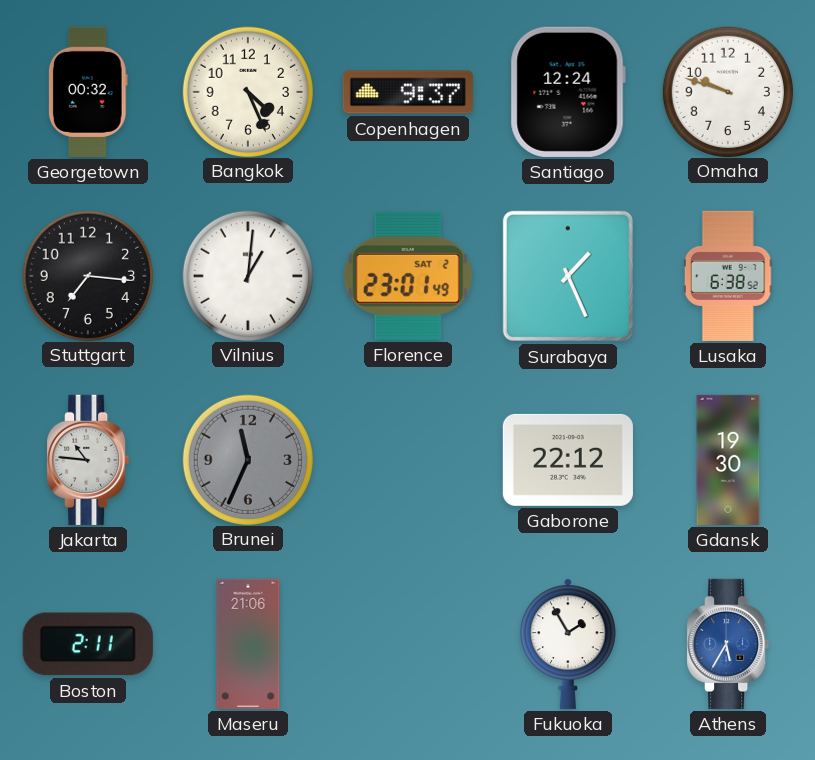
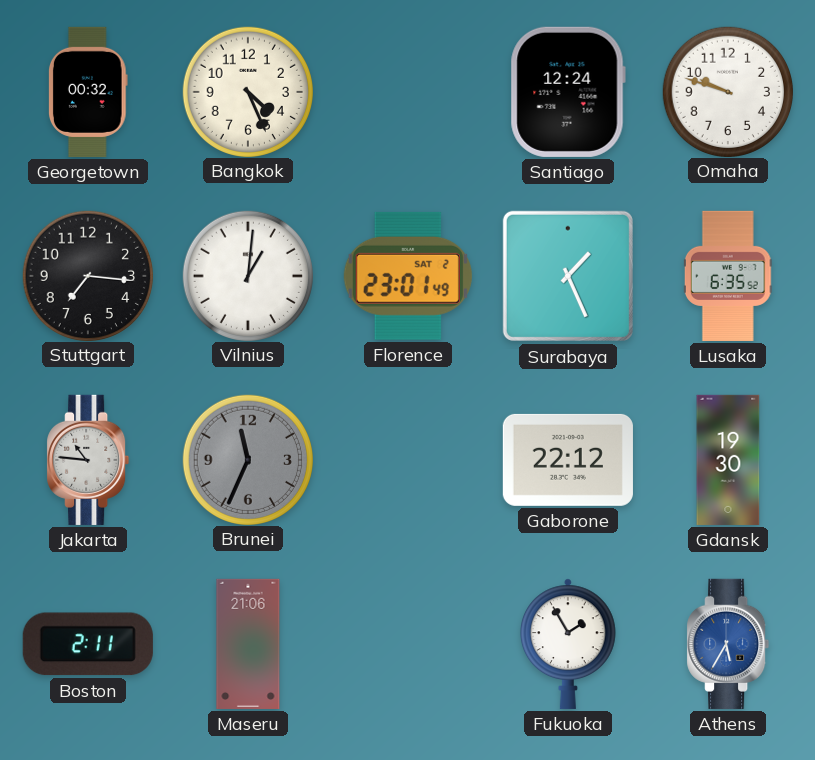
Copenhagen: 9:37 -> none (408, 92)
Lusaka: 6:38 -> 6:35 (728, 276)
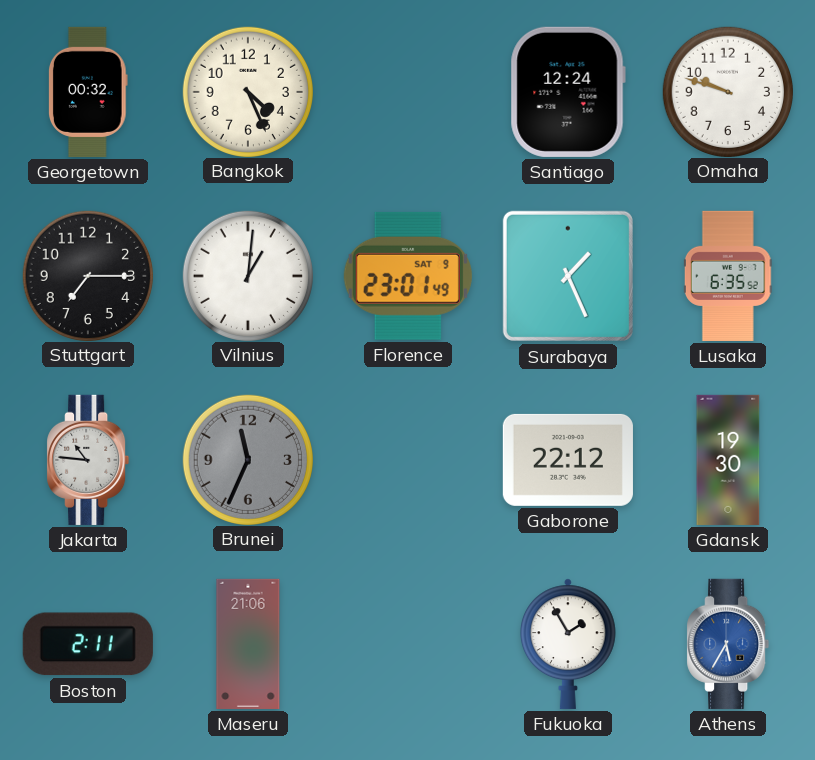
Stuttgart: 7:16 -> 7:15 (87, 275)
Florence date: SAT 2 -> SAT 9 (408, 276)
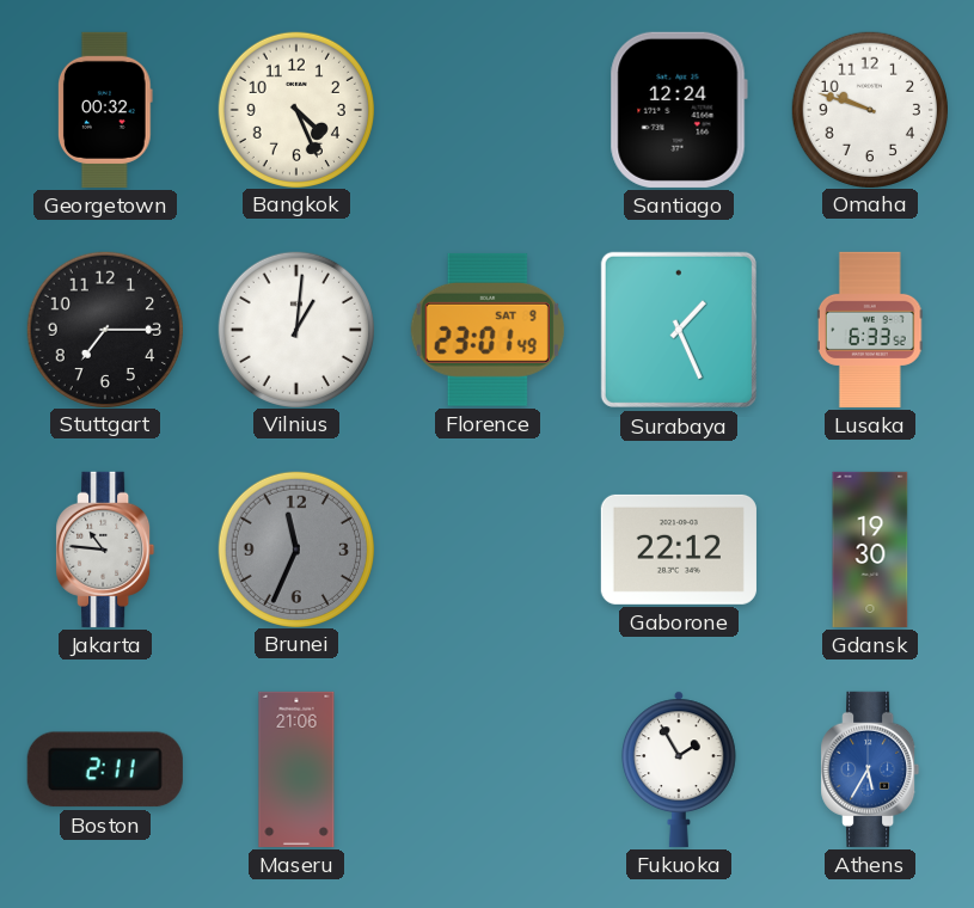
Lusaka: 6:35 -> 6:33 (870, 330)
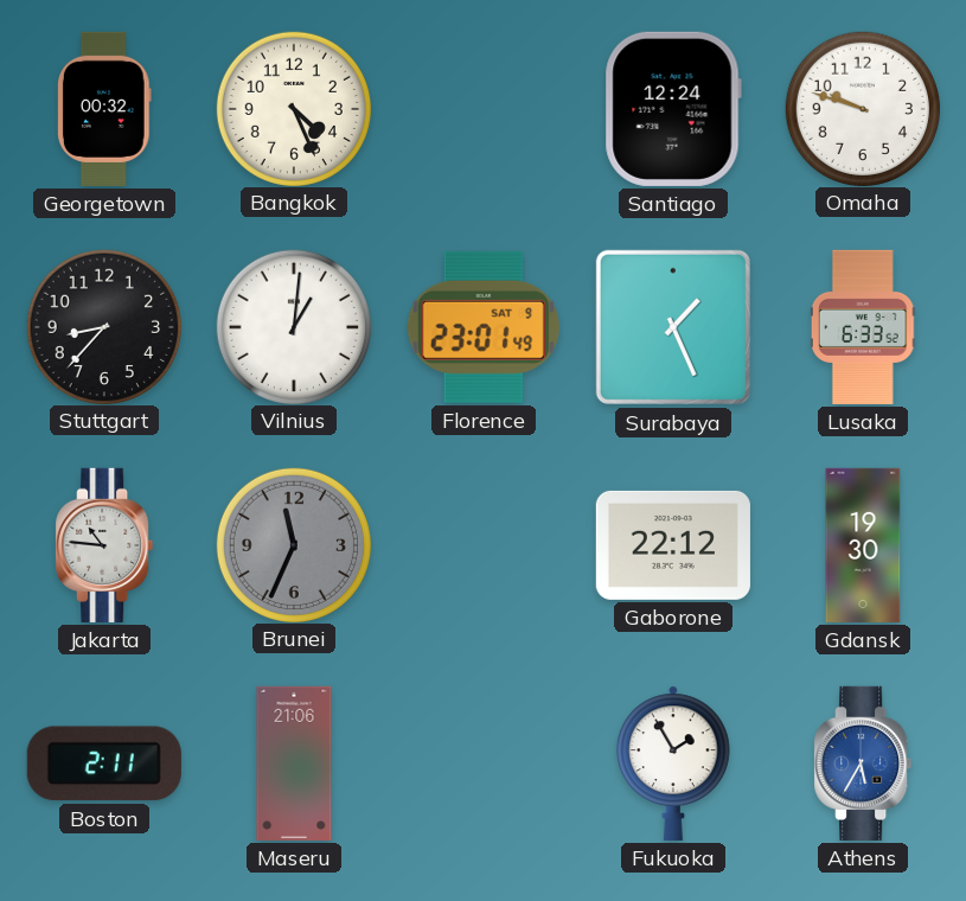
Stuttgart: 7:15 -> 8:37 (103, 326)
